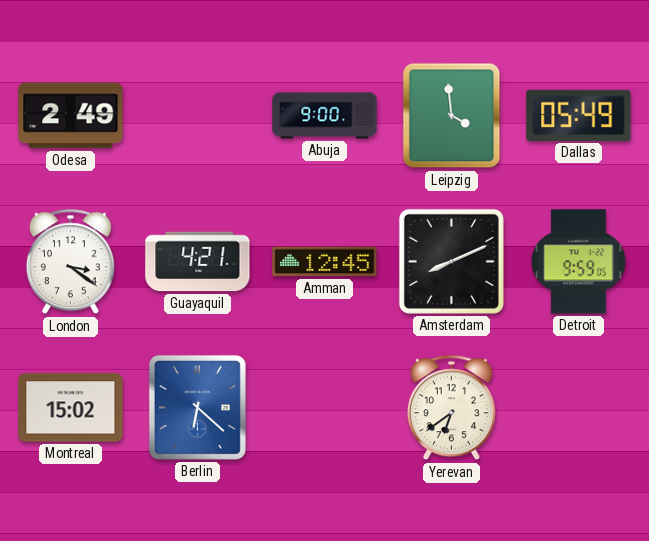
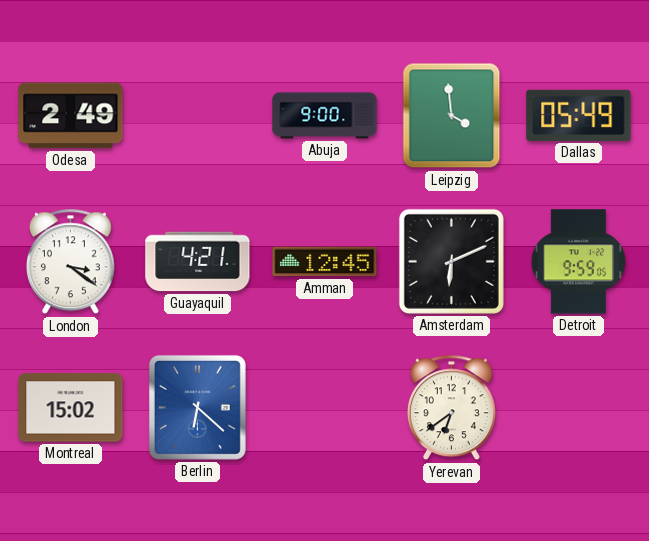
Amsterdam: 8:11 -> 6:11 (451, 261)
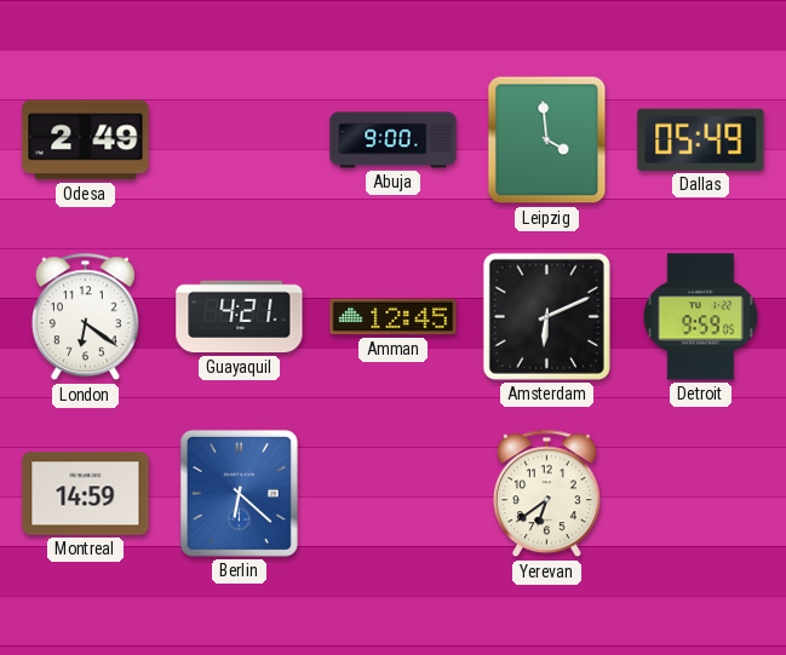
London: 3:21 -> 6:21 (85, 317)
Montreal: 15:02 -> 14:59 (86, 494)
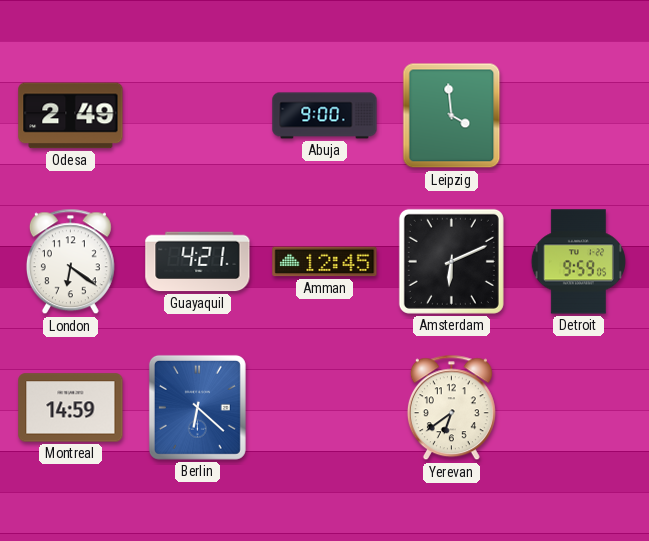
Dallas: 05:49 -> none (701, 139)
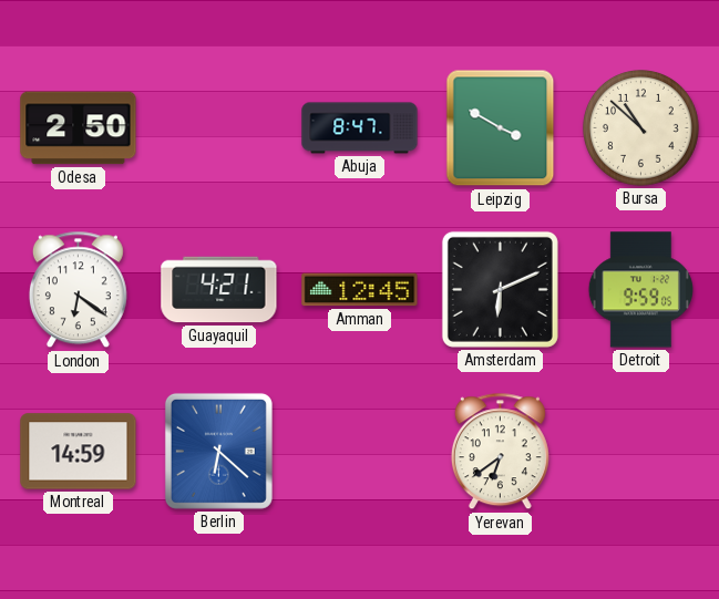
Odesa: 2:49 -> 2:50 (79, 128)
Abuja: 9:00 -> 8:47 (360, 128)
Leipzig: 3:59 -> 3:50 (501, 128)
Bursa: none -> 10:52 (641, 128)
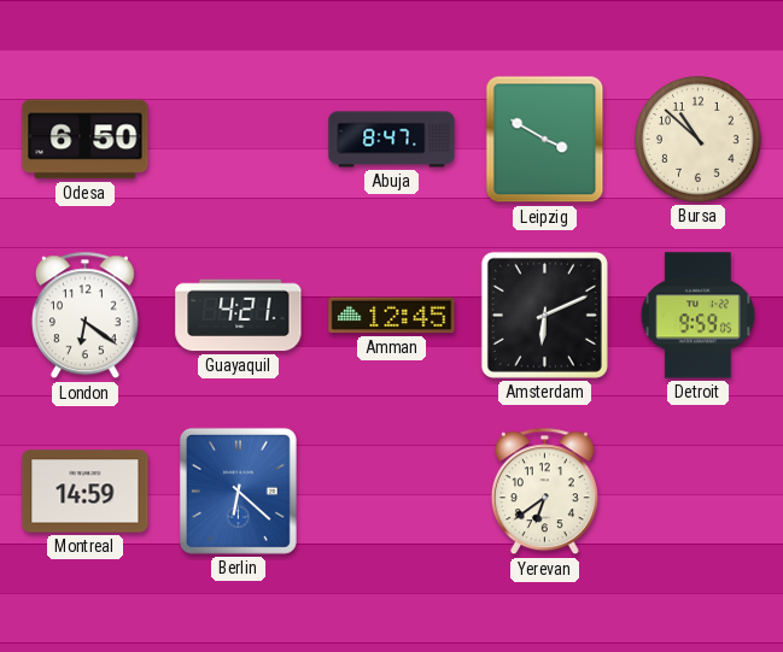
Odesa: 2:50 -> 6:50 (86, 140)
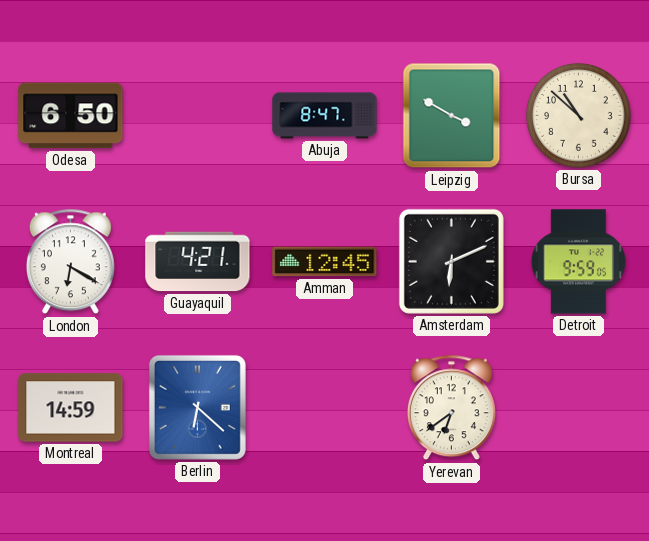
London: 6:21 -> 6:20 (70, 262)
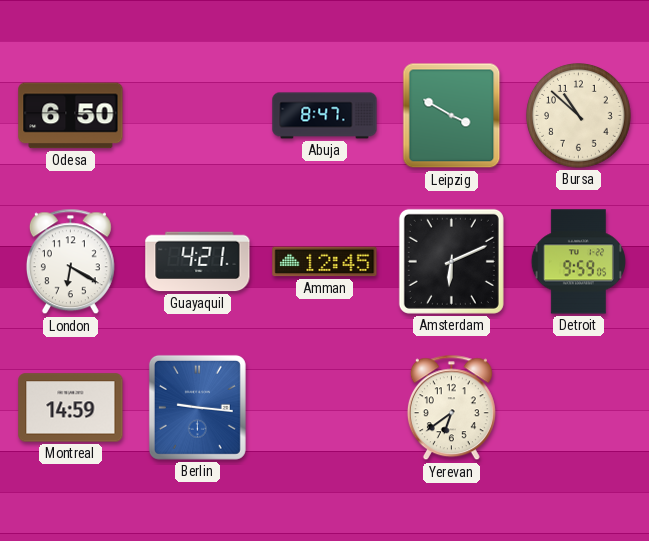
Berlin: 6:22 -> 9:16 (197, 407)
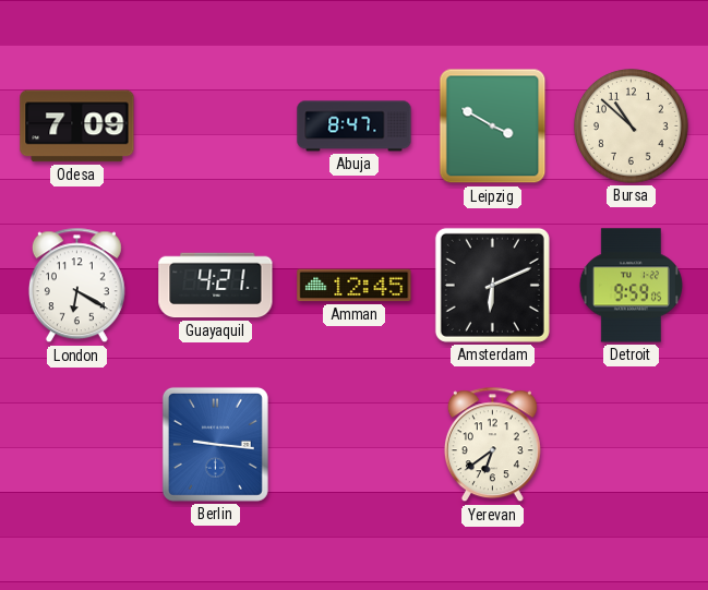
Odesa: 6:50 -> 7:09 (77, 127)
Montreal: 14:59 -> none (71, 408)
